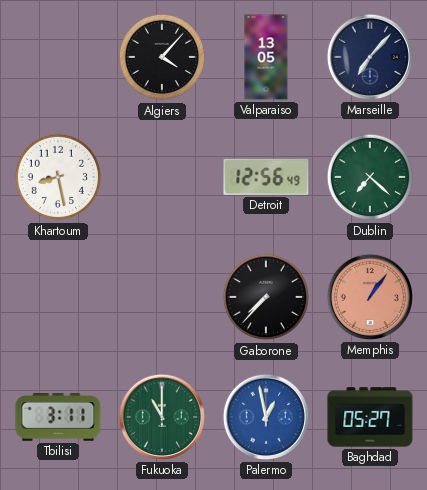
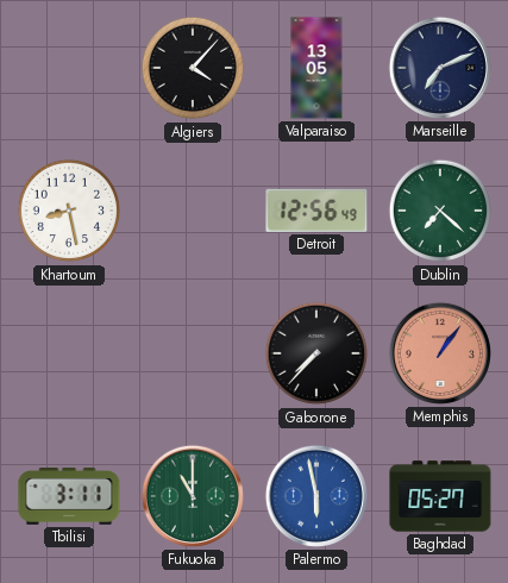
Marseille: 7:07 -> 7:11 (440, 68)
Palermo: 12:58 -> 5:58 (316, 496)
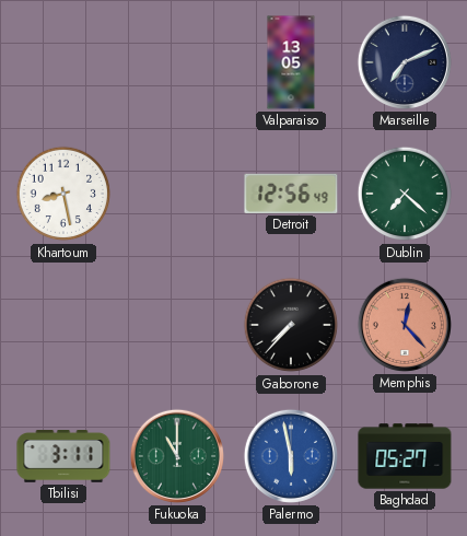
Algiers: 4:07 -> none (193, 68)
Memphis: 1:06 -> 12:23 (405, 325)
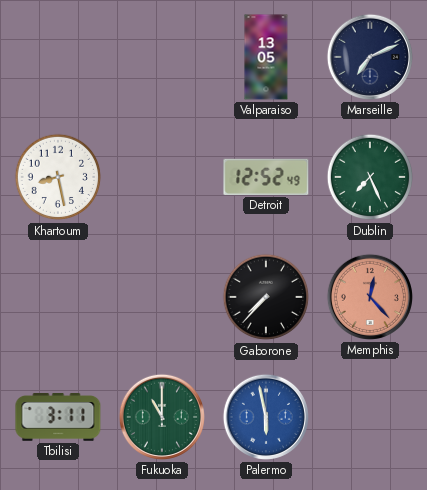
Detroit: 12:56 -> 12:52 (266, 177)
Dublin: 7:22 -> 7:26 (370, 177)
Baghdad: 05:27 -> none (405, 456)
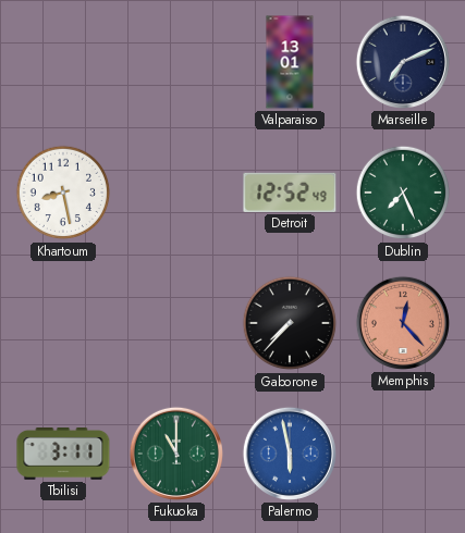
Valparaiso: 13:05 -> 13:01 (290, 62)
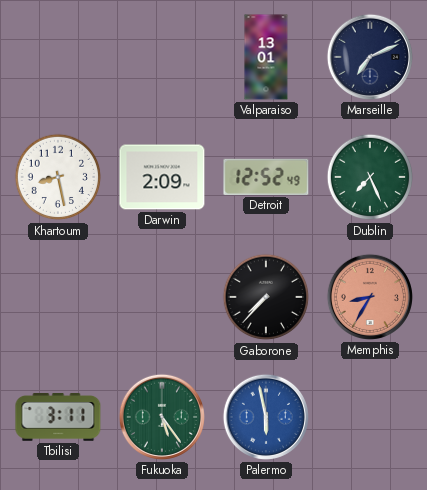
Darwin: none -> 2:09 (162, 177)
Memphis: 12:23 -> 8:35 (370, 297)
Fukuoka: 11:00 -> 5:24 (162, 417)
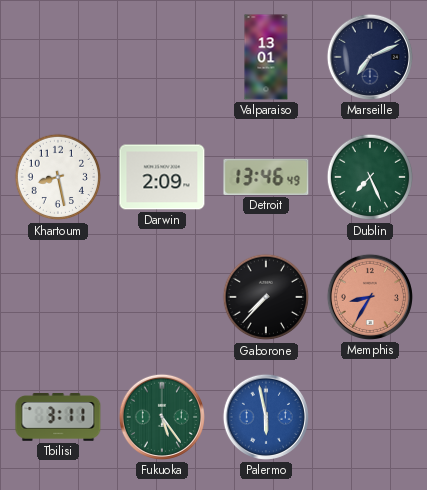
Detroit: 12:52 -> 13:46 (266, 177)
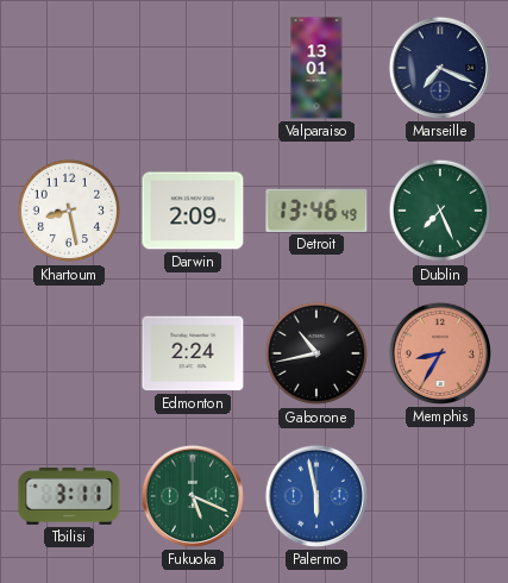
Marseille: 7:11 -> 7:19 (440, 68)
Edmonton: none -> 2:24 (193, 353)
Gaborone: 7:37 -> 10:43 (316, 353)
Fukuoka: 5:24 -> 5:19 (193, 496)
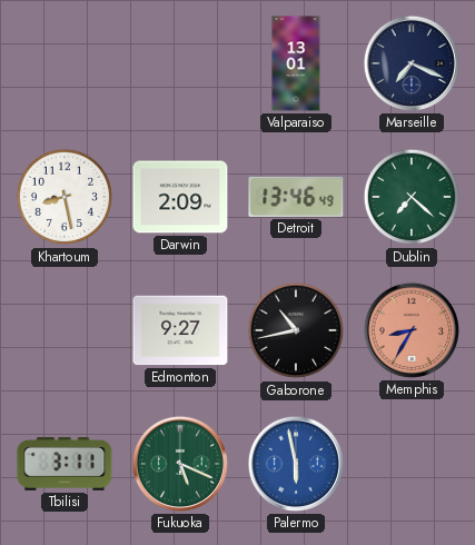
Dublin: 7:26 -> 7:22 (412, 197)
Edmonton: 2:24 -> 9:27 (180, 330)
